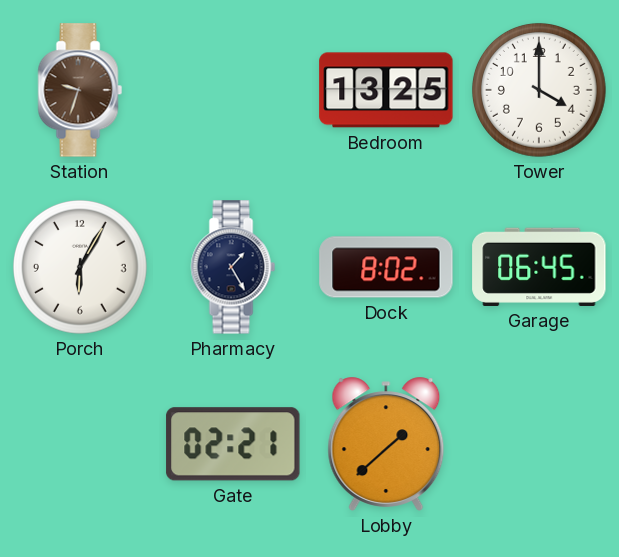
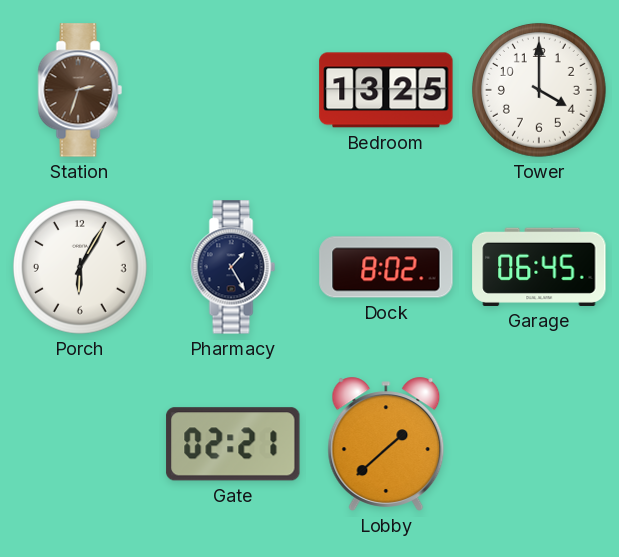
Station: 9:33 -> 2:33 (80, 90)
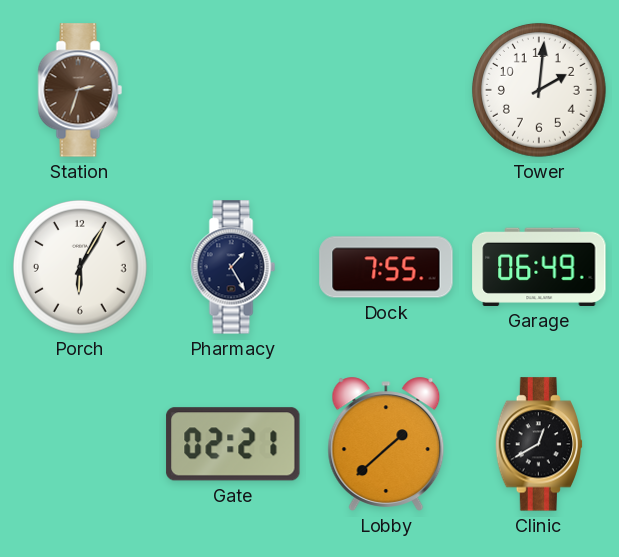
Bedroom: 13:25 -> none (386, 90)
Tower: 4:00 -> 2:01 (539, 90)
Dock: 8:02 -> 7:55 (386, 267)
Garage: 06:45 -> 06:49 (539, 267)
Clinic: none -> 12:40 (538, 444)
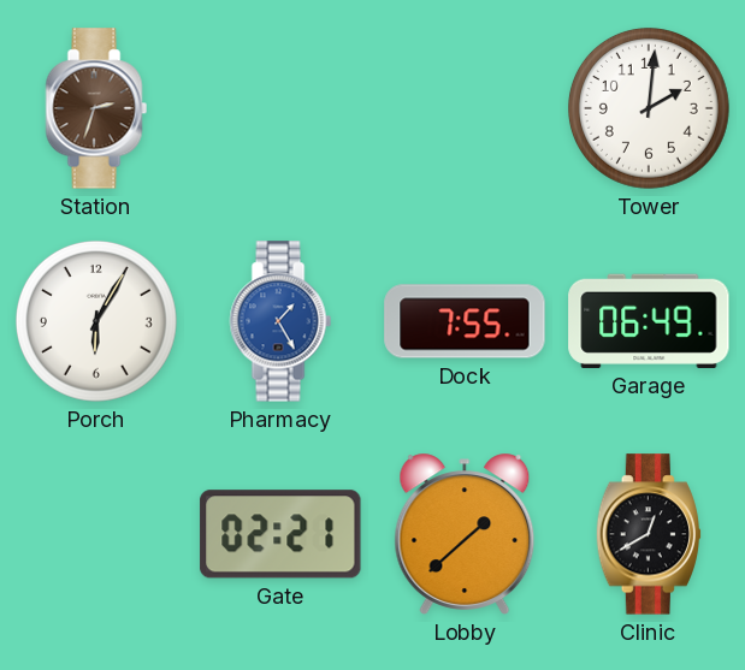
Pharmacy dial: navy -> blue (280, 321)
